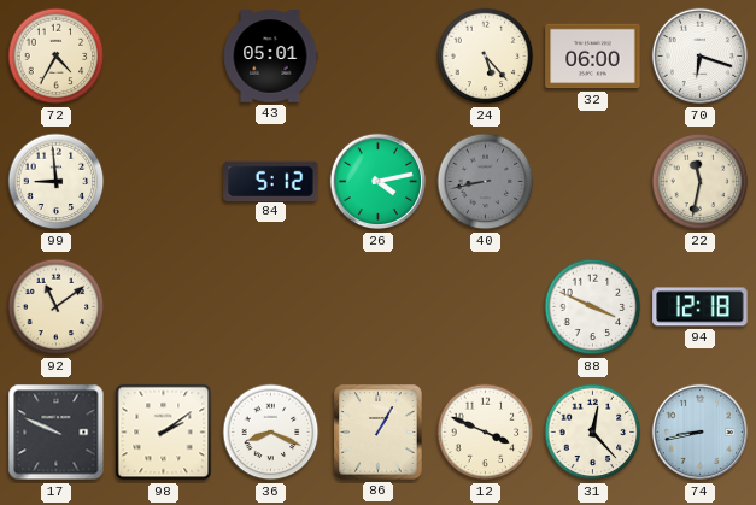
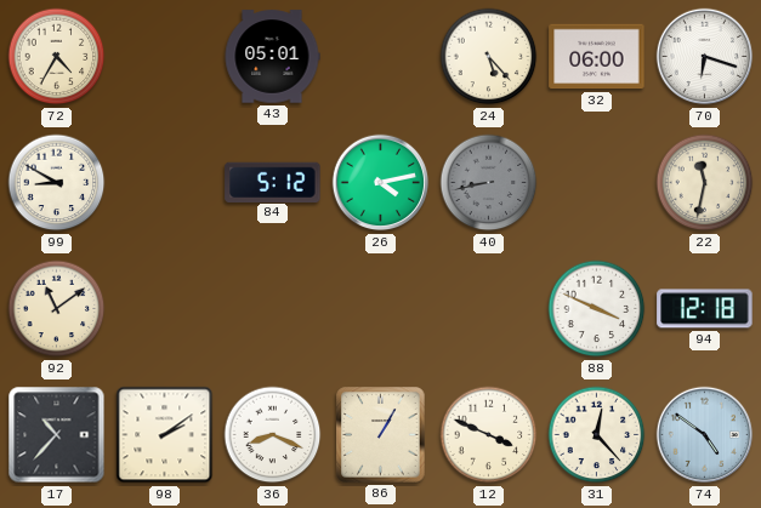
99: 8:59 -> 8:50 (57, 183)
17: 9:49 -> 10:37 (57, 435)
74: 8:43 -> 4:51 (705, 435)
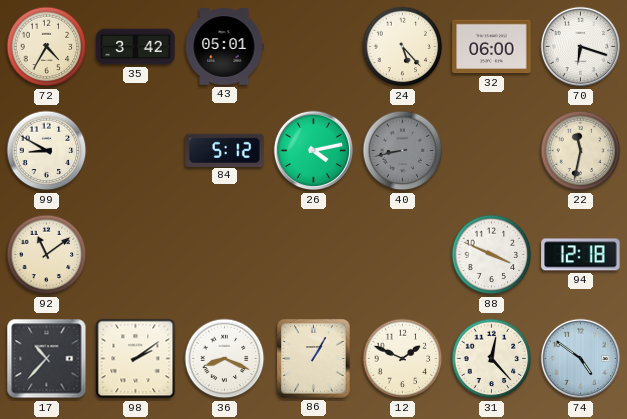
35: none -> 3:42 (136, 47)
12: 3:49 -> 1:49 (403, 359)
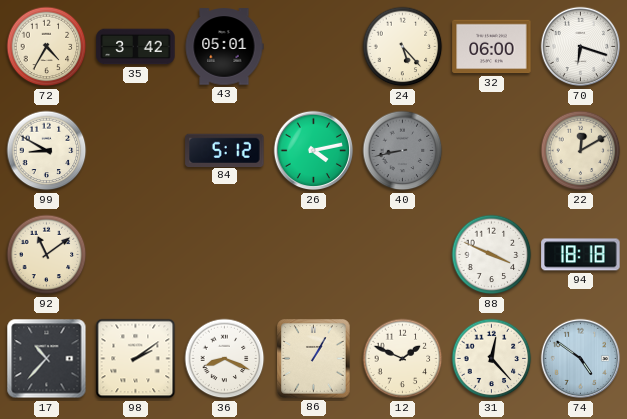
22: 11:32 -> 12:10 (581, 151)
94: 12:18 -> 18:18 (581, 255)
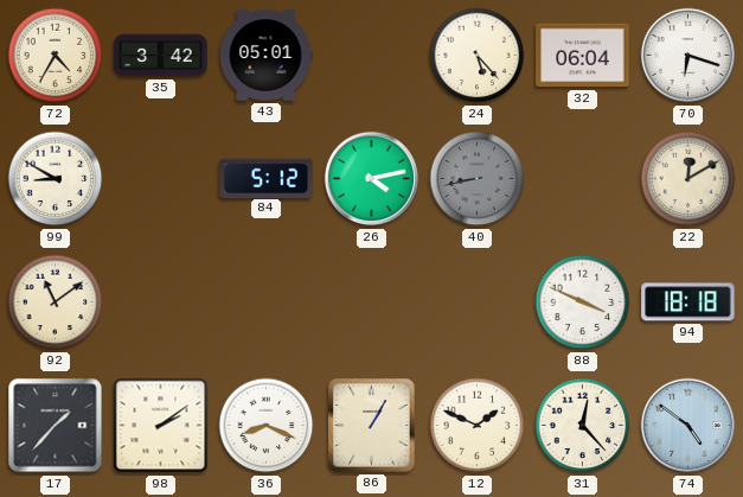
32: 06:00 -> 06:04 (583, 56)
17: 10:37 -> 1:37 (56, 426)
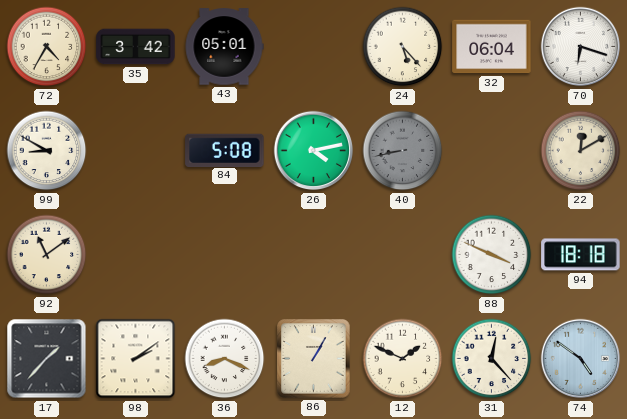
84: 5:12 -> 5:08 (225, 150)
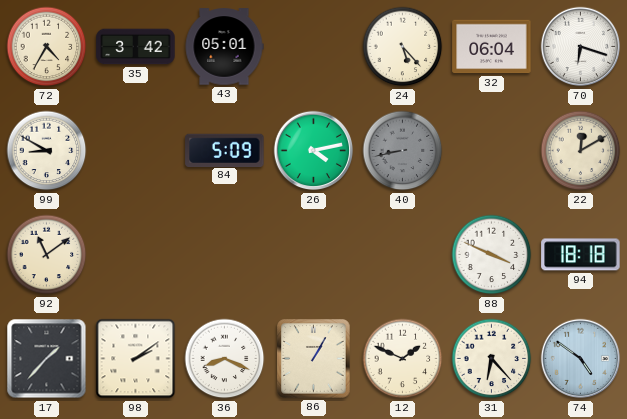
84: 5:08 -> 5:09 (225, 150)
31: 12:23 -> 6:23 (492, 359)
